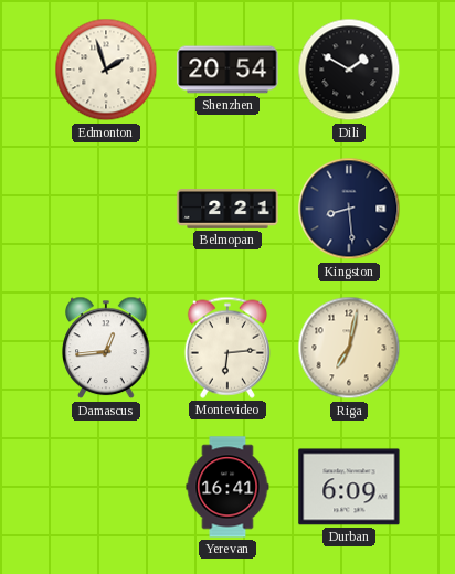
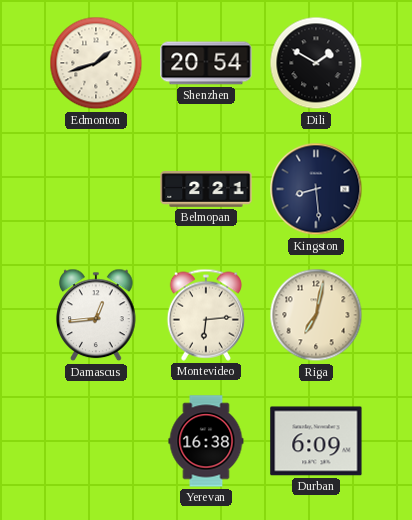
Edmonton: 1:57 -> 1:42 (96, 63)
Yerevan: 16:41 -> 16:38 (206, 441)
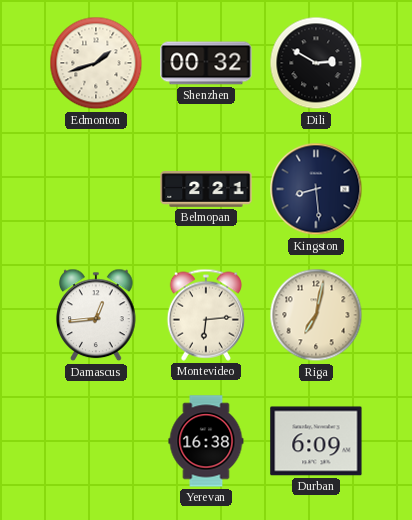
Shenzhen: 20:54 -> 00:32 (206, 63)
Dili: 1:50 -> 2:50 (316, 63)
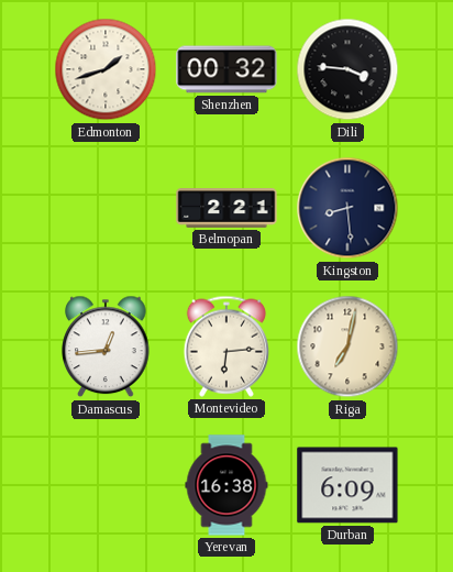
Dili: 2:50 -> 3:46 (347, 69)
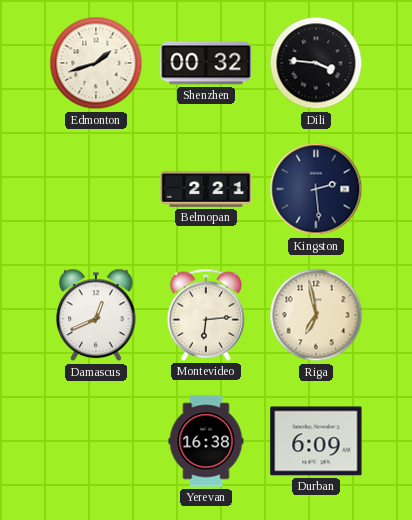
Kingston: 8:29 -> 2:29 (316, 189)
Damascus: 12:44 -> 12:41 (96, 315)
Riga: 7:02 -> 6:58 (316, 315)
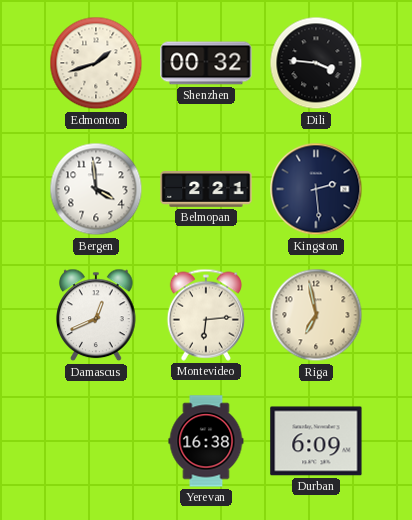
Bergen: none -> 3:59 (96, 189)
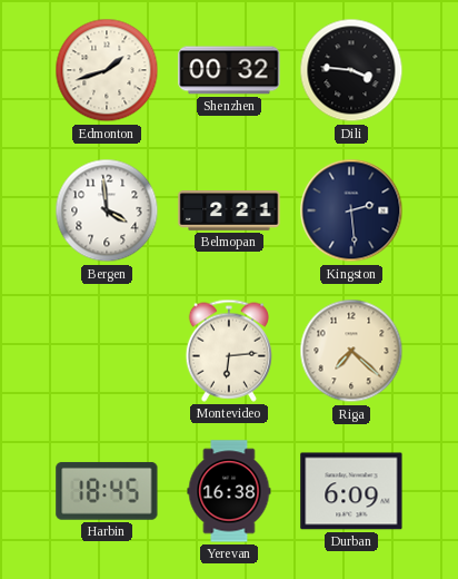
Damascus: 12:41 -> none (96, 315)
Riga: 6:58 -> 7:22 (351, 351)
Harbin: none -> 18:45 (107, 491)
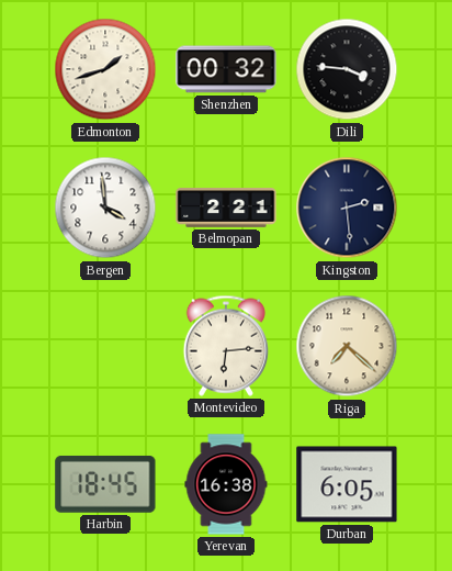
Durban: 6:09 -> 6:05 (347, 484)
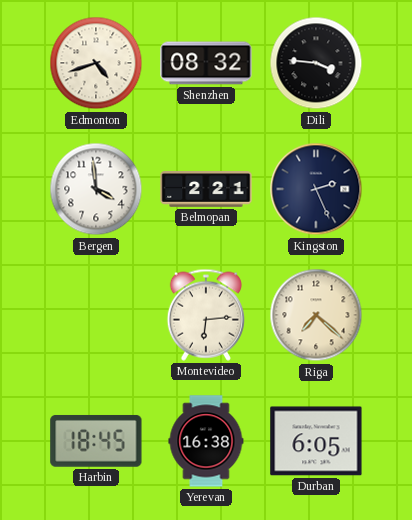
Edmonton: 1:42 -> 4:42 (96, 63)
Shenzhen: 00:32 -> 08:32 (206, 63)
Kingston: 2:29 -> 2:26 (316, 189)
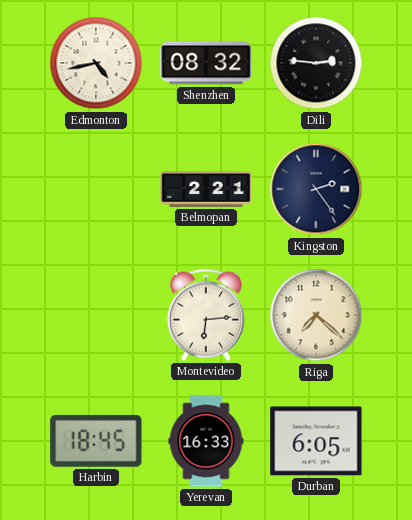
Edmonton: 4:42 -> 4:43 (96, 63)
Dili: 3:46 -> 2:46 (316, 63)
Bergen: 3:59 -> none (96, 189)
Kingston: 2:26 -> 2:24 (316, 189)
Yerevan: 16:38 -> 16:33 (206, 441)
